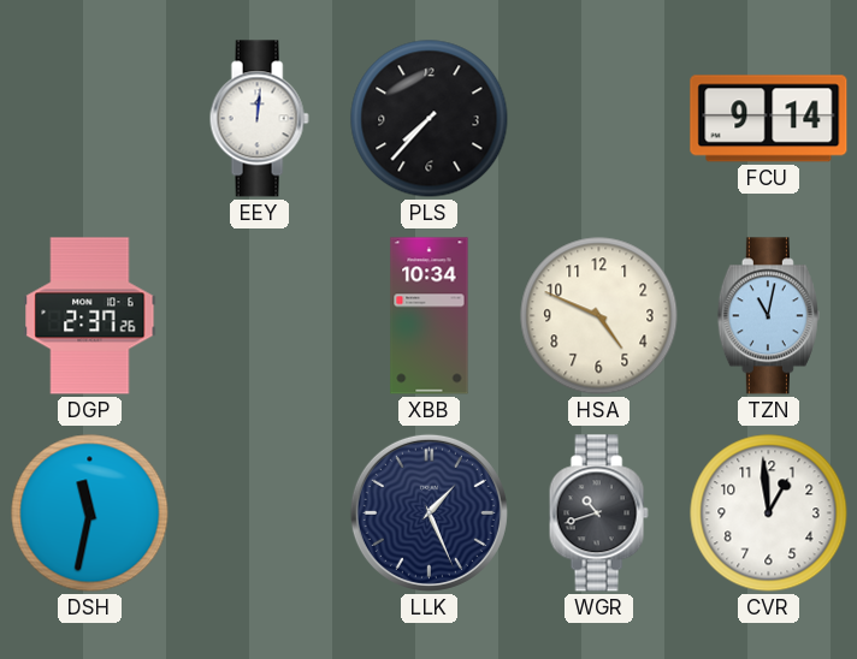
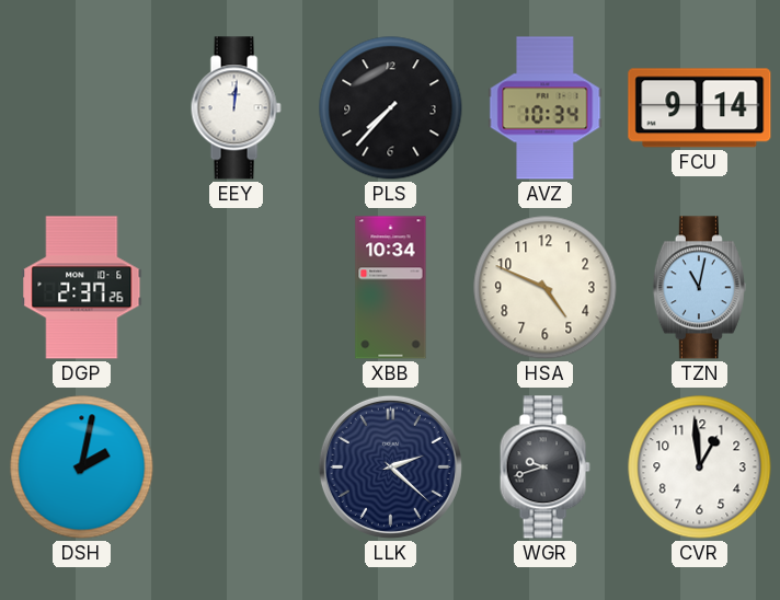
AVZ: none -> 10:34 (546, 108)
DSH: 11:32 -> 2:02 (82, 468)
LLK: 1:26 -> 2:22 (390, 466)
WGR: 10:42 -> 9:42 (544, 468)
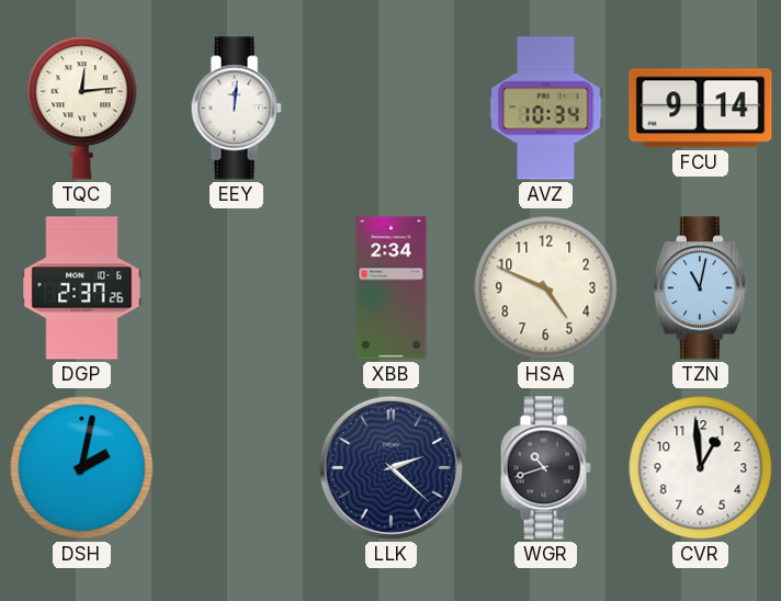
TQC: none -> 12:14 (82, 109)
PLS: 7:37 -> none (391, 108)
XBB: 10:34 -> 2:34 (392, 288)
WGR: 9:42 -> 10:42 (545, 468)
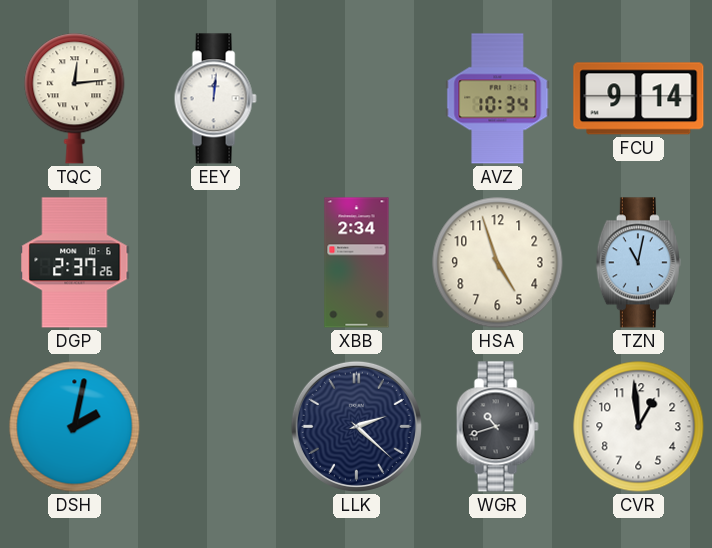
HSA: 4:49 -> 4:57 (498, 263)
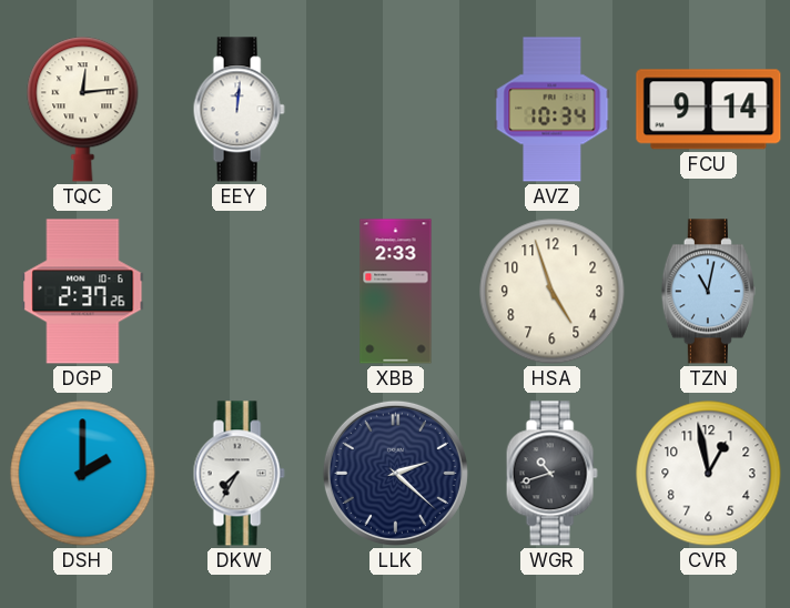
XBB: 2:34 -> 2:33 (396, 292)
DSH: 2:02 -> 2:00 (83, 474)
DKW: none -> 7:35 (239, 474)
CVR: 12:59 -> 12:58 (709, 474)
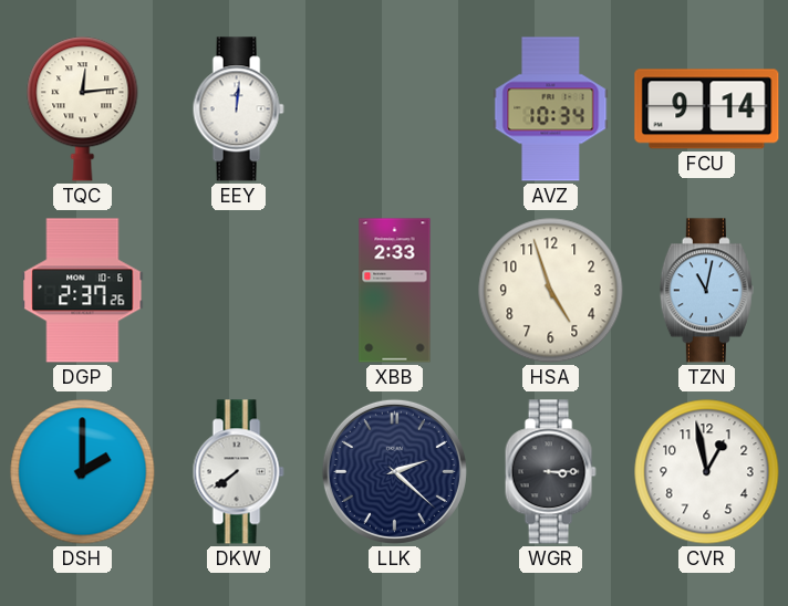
DKW: 7:35 -> 7:39 (238, 472)
WGR: 10:42 -> 3:15 (550, 472)
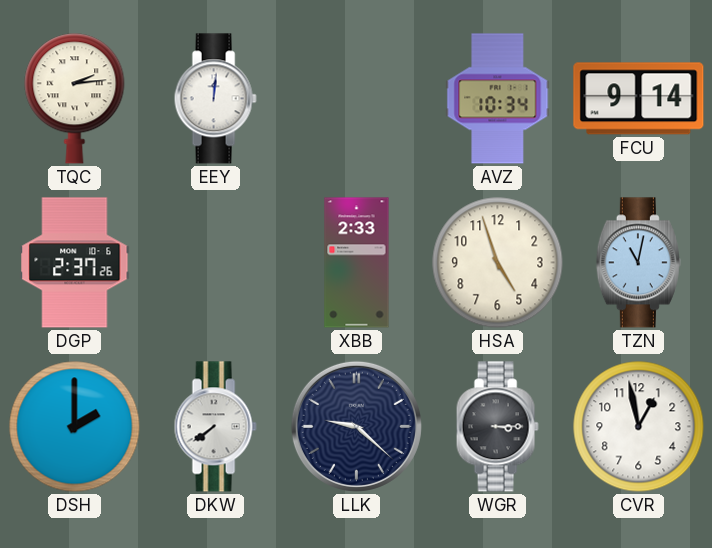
TQC: 12:14 -> 2:14 (75, 99)
LLK: 2:22 -> 9:22 (356, 426)
